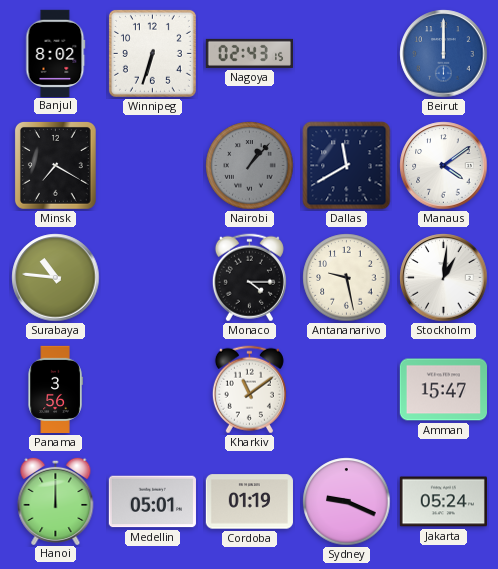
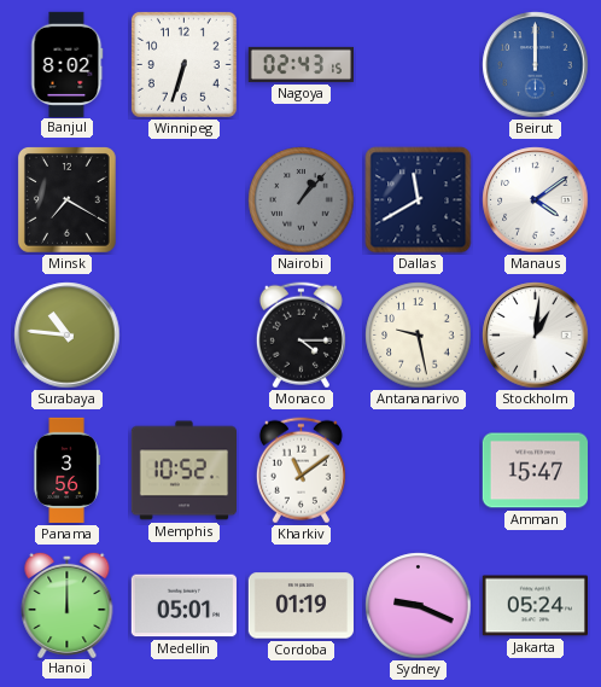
Memphis: none -> 10:52 (183, 471)
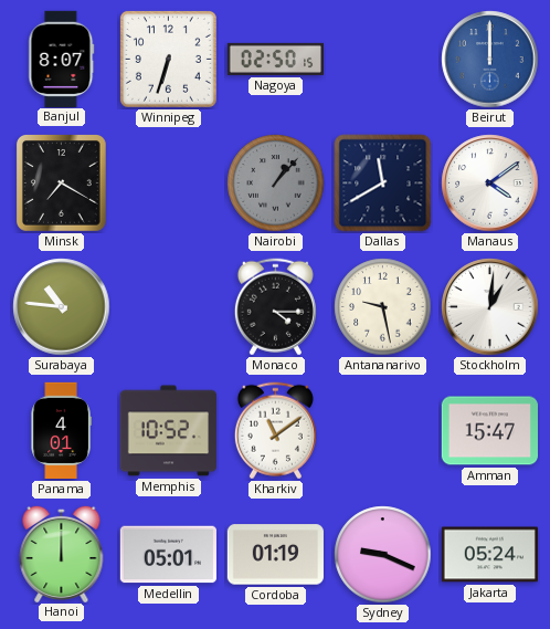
Banjul: 8:02 -> 8:07 (62, 59)
Nagoya: 02:43 -> 02:50 (275, 59)
Panama: 3:56 -> 4:01 (61, 431)
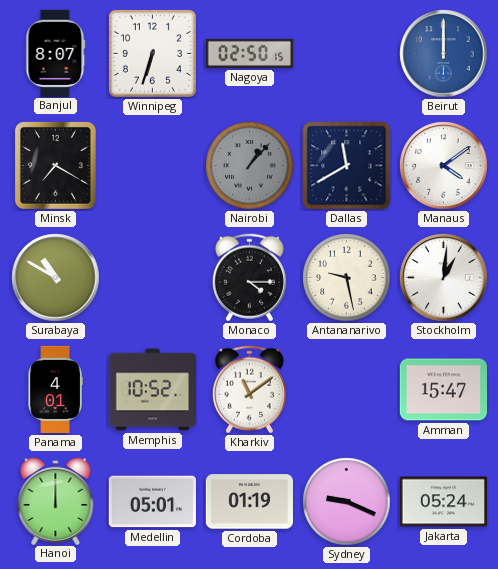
Surabaya: 10:46 -> 10:50 (56, 278)
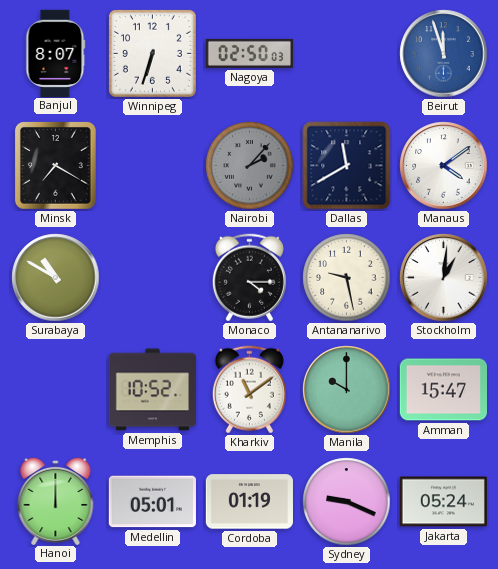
Nagoya: 02:50:15 -> 02:50:03 (249, 53)
Beirut: 12:00 -> 11:57 (444, 54)
Nairobi: 1:07 -> 2:07 (250, 166)
Panama: 4:01 -> none (55, 390)
Manila: none -> 10:00 (347, 390)
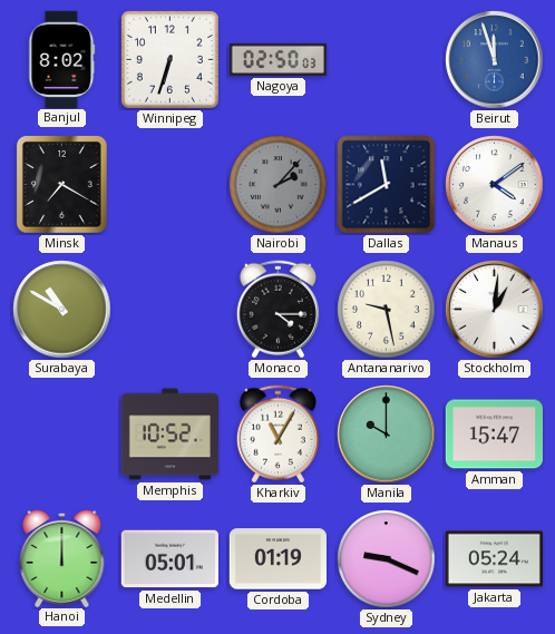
Banjul: 8:07 -> 8:02 (62, 59)
Kharkiv: 11:09 -> 11:05 (277, 435)
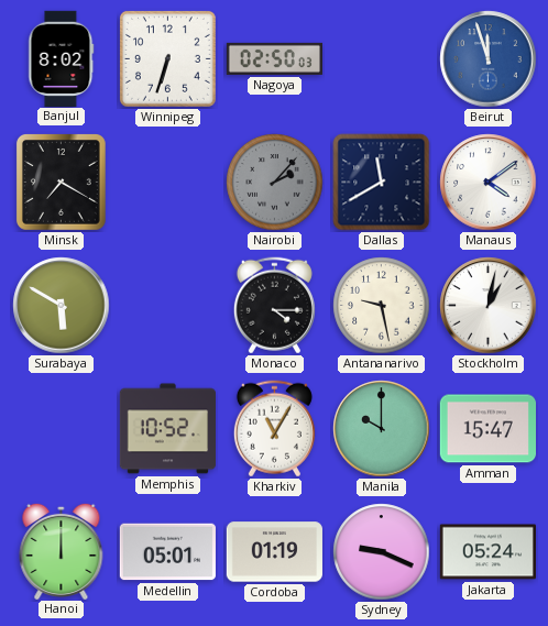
Surabaya: 10:50 -> 5:50 (62, 306)
Stockholm: 1:01 -> 1:02 (489, 306)
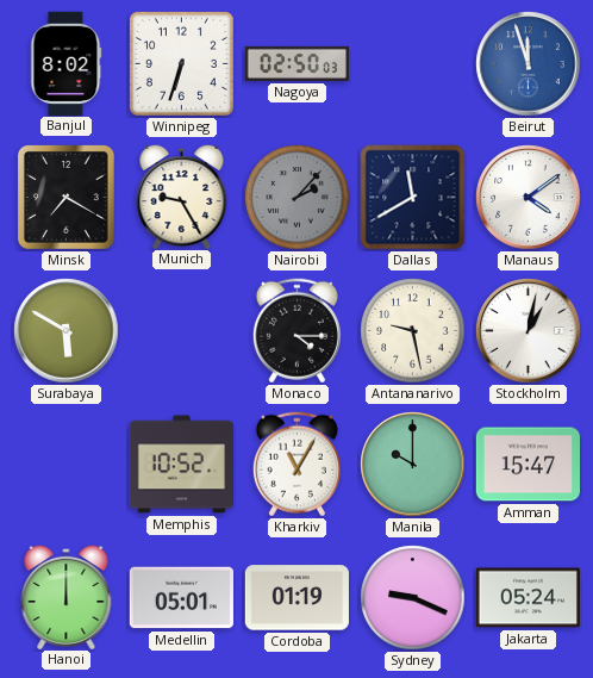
Munich: none -> 9:25 (182, 195)
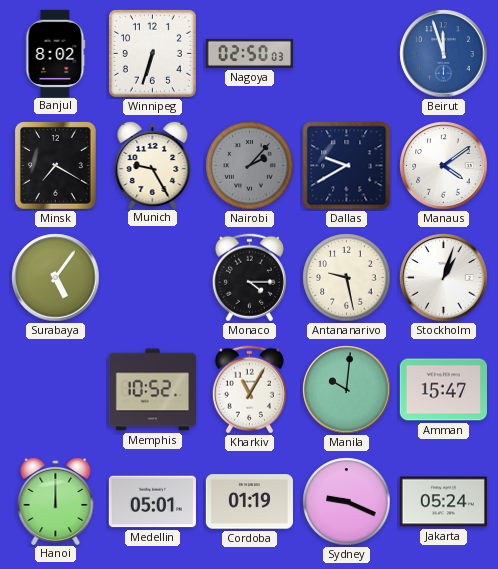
Dallas: 11:40 -> 9:40 (347, 166)
Surabaya: 5:50 -> 5:06 (56, 278)
Stockholm: 1:02 -> 1:03 (444, 278)
Manila: 10:00 -> 10:01 (347, 390)
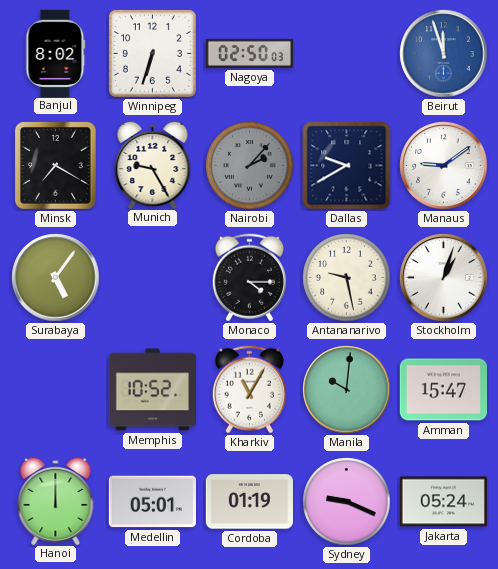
Manaus: 4:09 -> 9:09 (444, 166)
